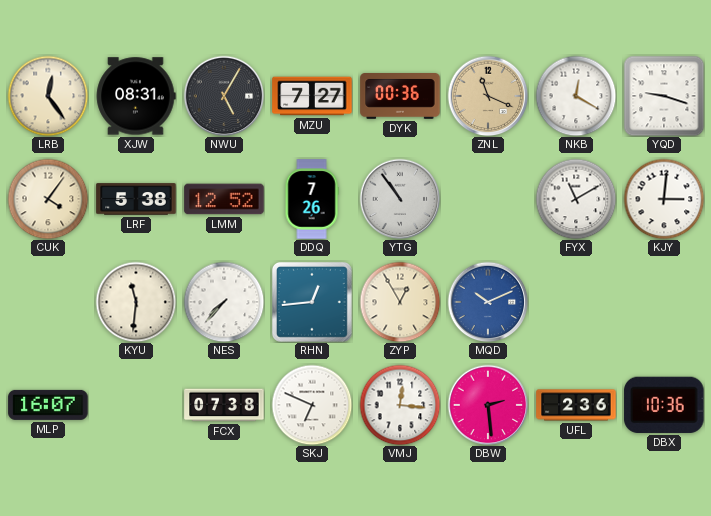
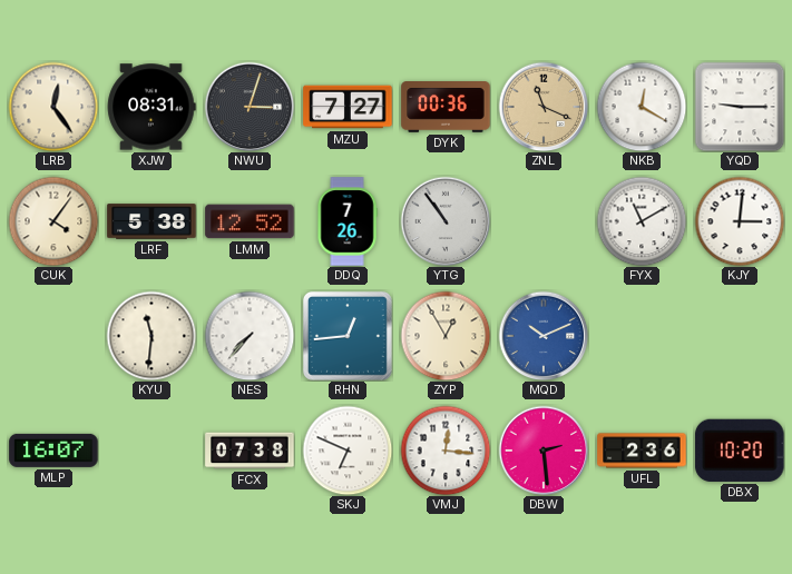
NWU: 5:05 -> 3:03 (250, 107)
YQD: 9:18 -> 9:15 (740, 107)
DBX: 10:36 -> 10:20 (740, 451)
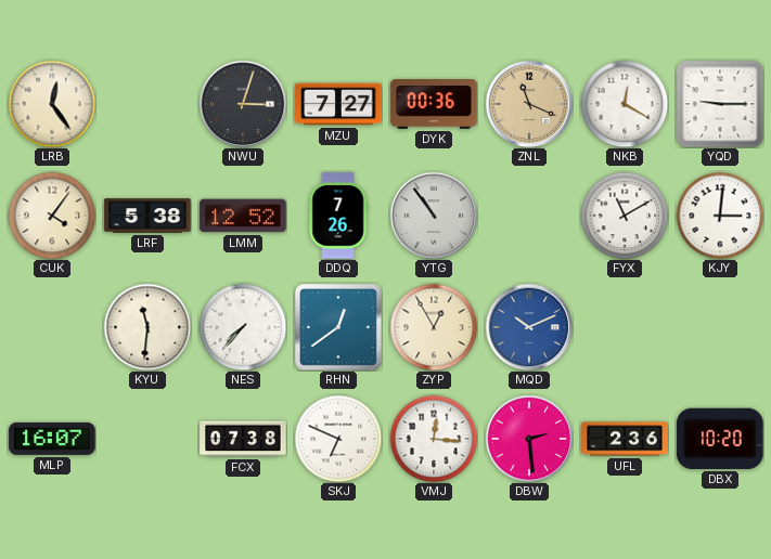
XJW: 08:31 -> none (151, 107)
RHN: 12:44 -> 12:39 (338, 327)
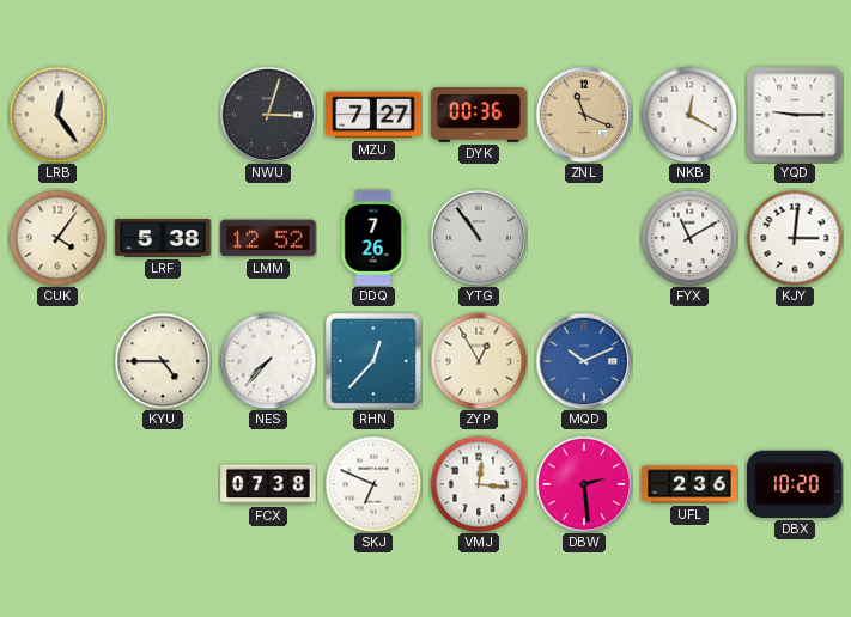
KYU: 11:31 -> 4:45 (163, 361)
RHN: 12:39 -> 12:37 (373, 361)
MLP: 16:07 -> none (52, 439)
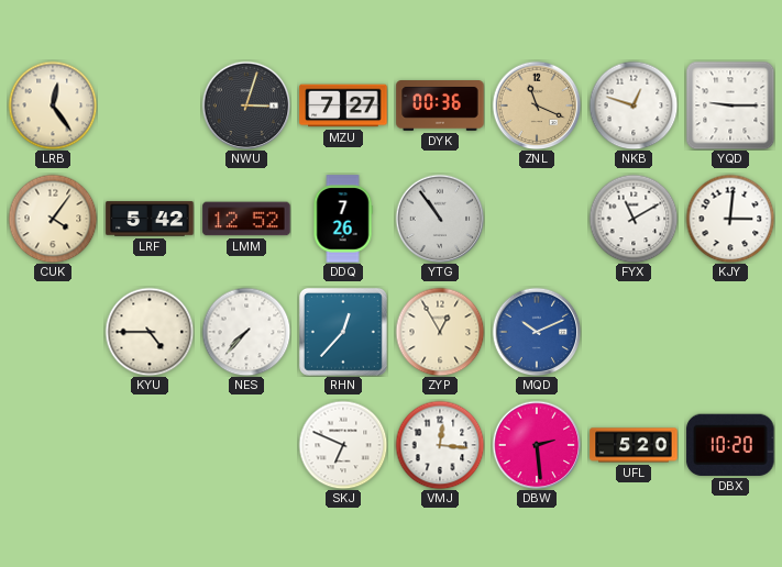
NKB: 12:20 -> 12:48 (634, 105)
LRF: 5:38 -> 5:42 (150, 219)
FCX: 07:38 -> none (268, 484)
UFL: 2:36 -> 5:20 (634, 445)
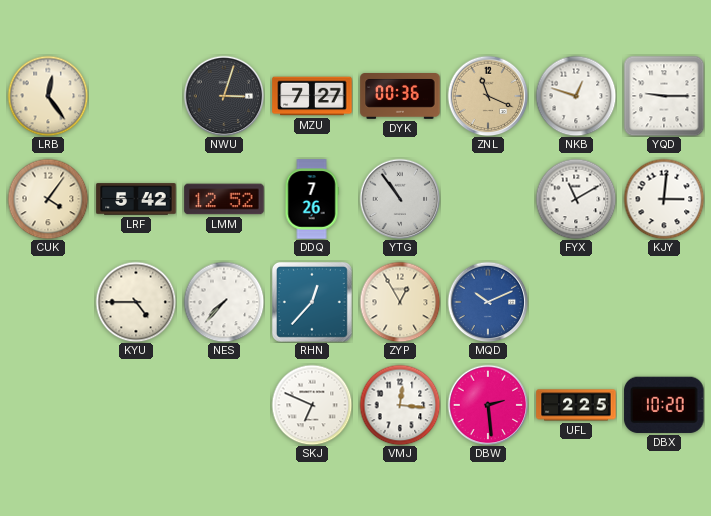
UFL: 5:20 -> 2:25 (576, 405)
